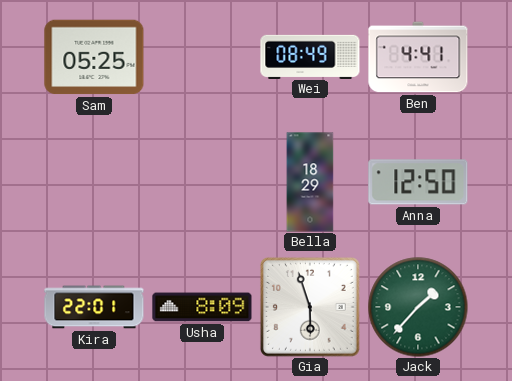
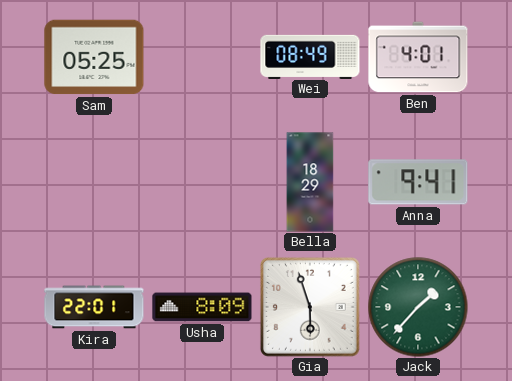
Ben: 4:41 -> 4:01 (418, 57)
Anna: 12:50 -> 9:41 (418, 182)
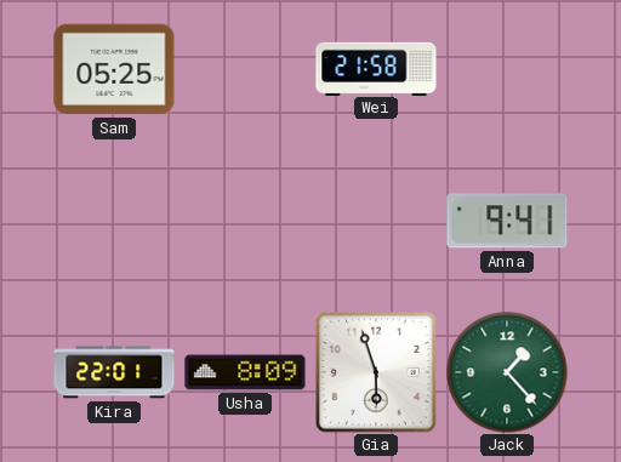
Wei: 08:49 -> 21:58 (376, 68)
Ben: 4:01 -> none (418, 57)
Bella: 18:29 -> none (310, 182)
Jack: 1:37 -> 1:23 (507, 372)
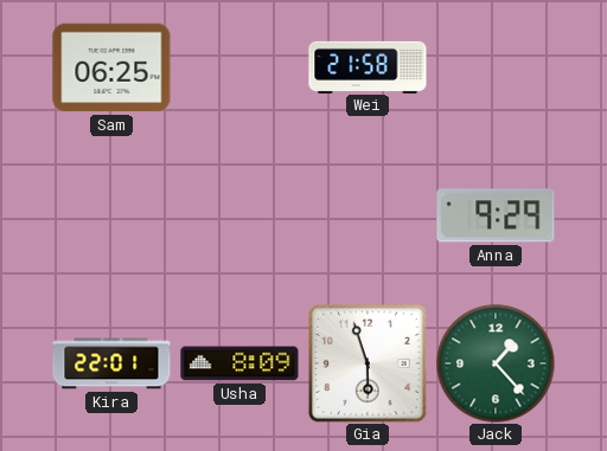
Sam: 05:25 -> 06:25 (111, 67)
Anna: 9:41 -> 9:29 (496, 215)
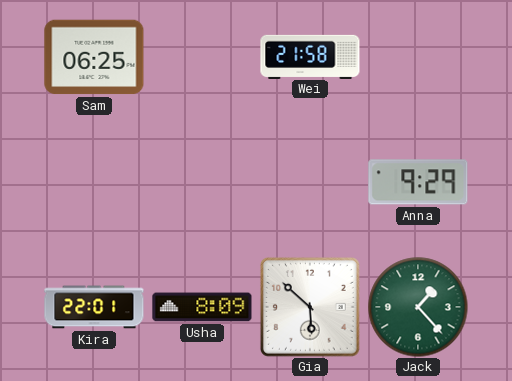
Gia: 5:57 -> 5:52 (310, 307)
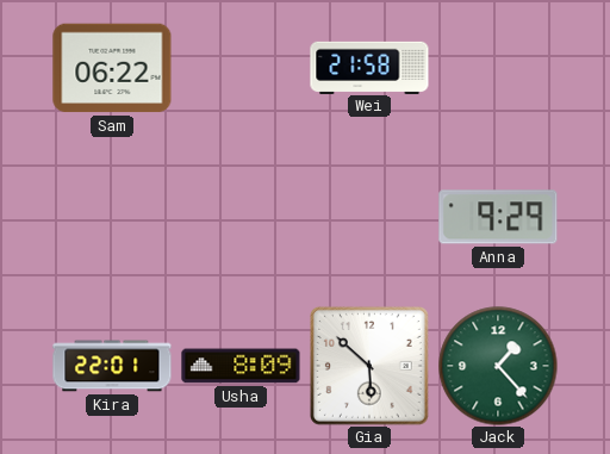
Sam: 06:25 -> 06:22 (112, 68)
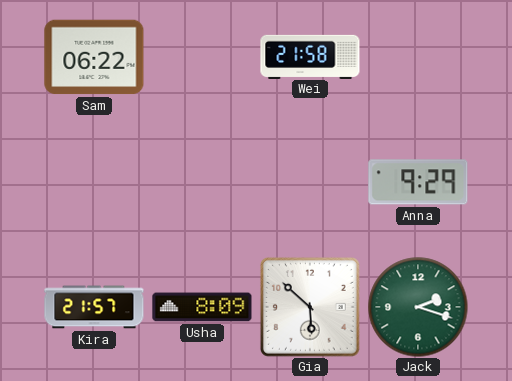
Kira: 22:01 -> 21:57 (94, 307)
Jack: 1:23 -> 2:18 (418, 307)
